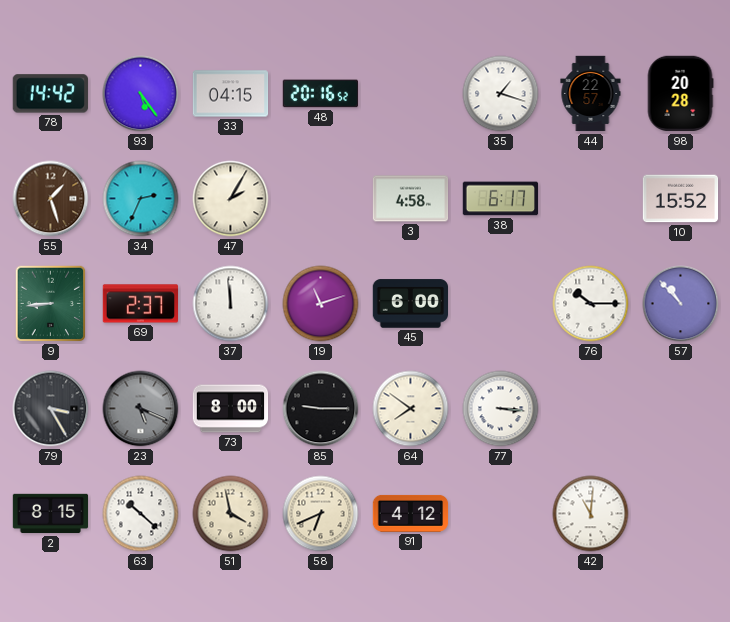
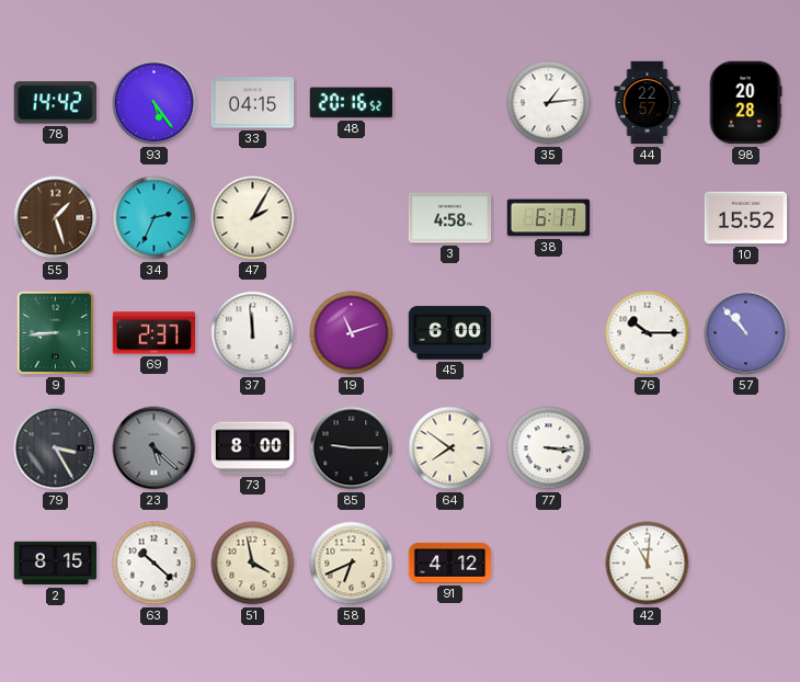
35: 1:18 -> 1:14 (549, 103)
23: 5:19 -> 5:22 (155, 448)
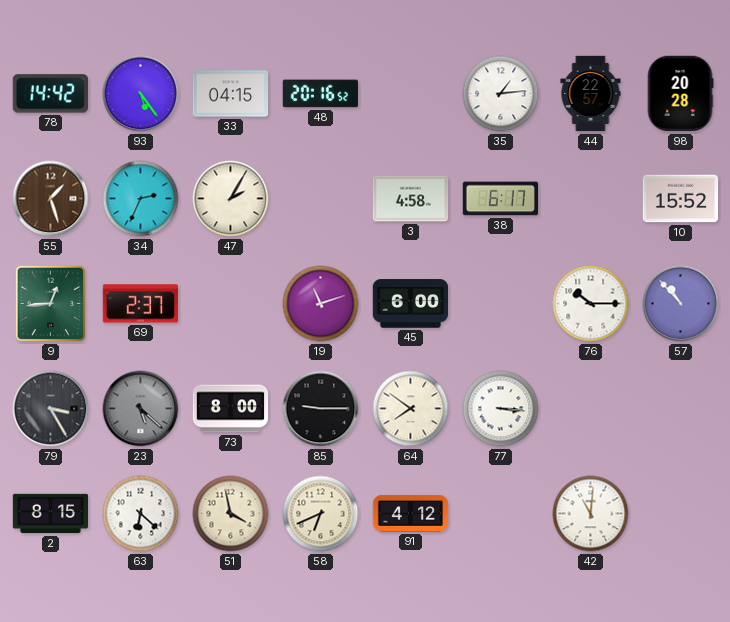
9: 8:44 -> 12:44 (51, 304)
37: 11:59 -> none (253, 333)
63: 10:22 -> 6:22 (141, 514)
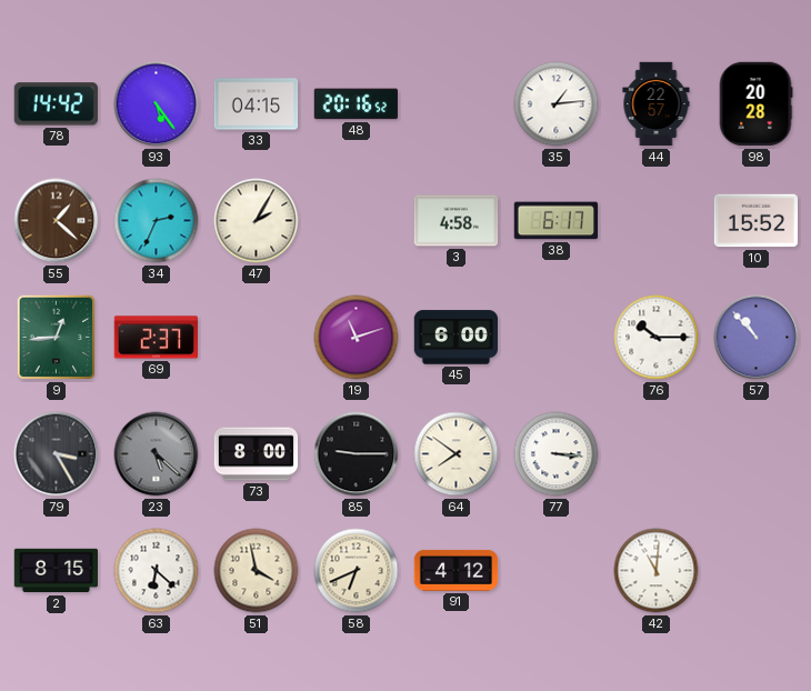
55: 1:27 -> 1:22 (57, 221)
